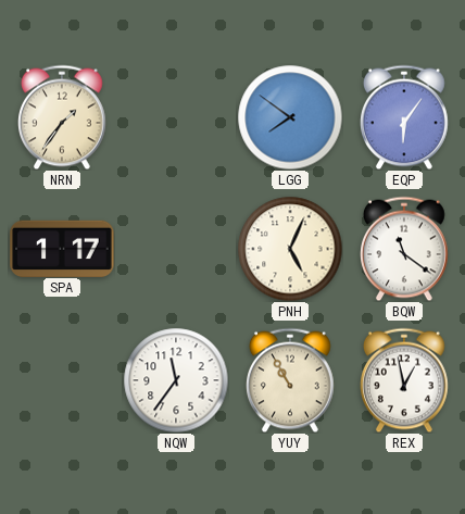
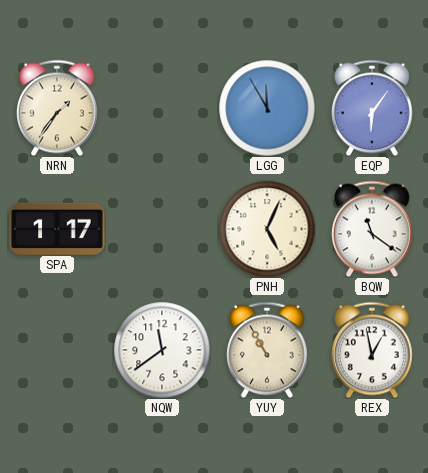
LGG: 7:51 -> 11:55 (267, 108)
NQW: 11:36 -> 11:39 (162, 350)
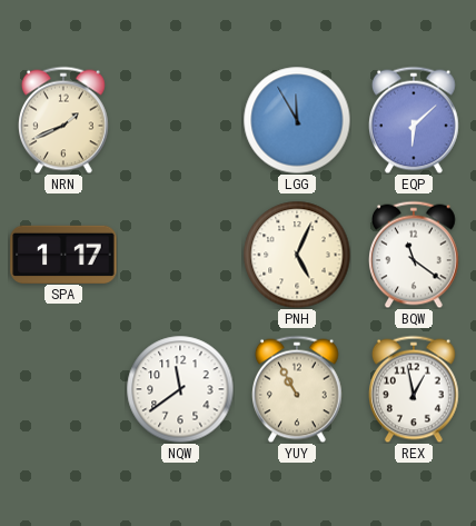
NRN: 1:36 -> 1:41 (65, 120)
EQP: 6:06 -> 6:08 (415, 120)
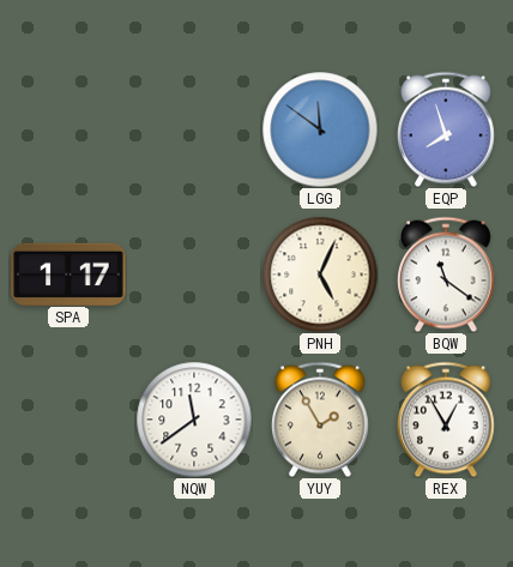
NRN: 1:41 -> none (65, 120)
LGG: 11:55 -> 11:51 (320, 129)
EQP: 6:08 -> 7:57 (447, 129)
YUY: 10:55 -> 1:55 (321, 420)
REX: 12:58 -> 12:55 (447, 420)
